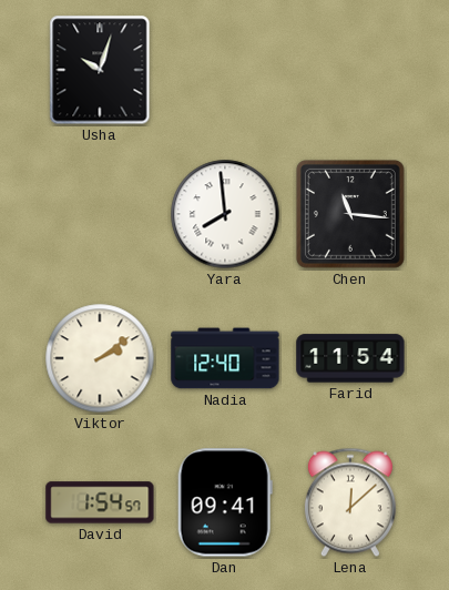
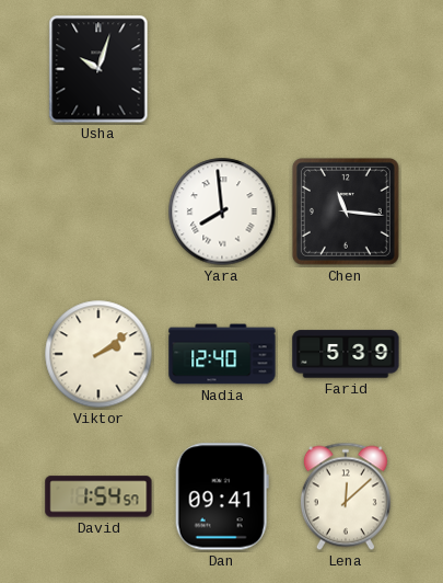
Farid: 11:54 -> 5:39 (346, 354)
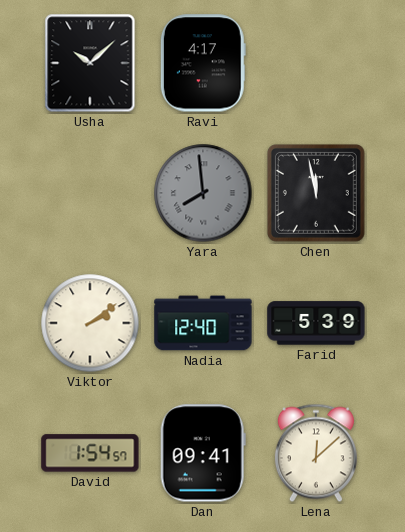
Usha: 10:03 -> 10:08 (90, 63)
Ravi: none -> 4:17 (203, 63)
Yara dial: white -> grey (203, 193)
Chen: 11:16 -> 11:58 (316, 193)
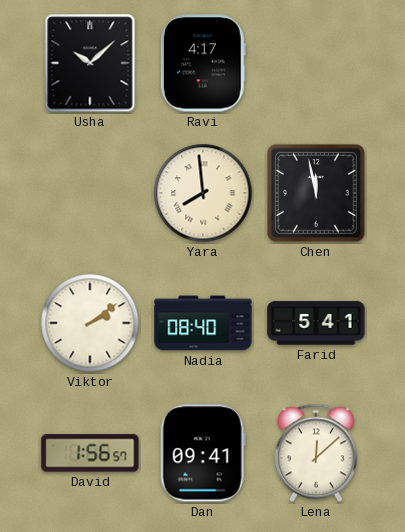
Yara dial: grey -> cream (203, 193)
Nadia: 12:40 -> 08:40 (203, 323)
Farid: 5:39 -> 5:41 (316, 323)
David: 1:54 -> 1:56 (90, 453)
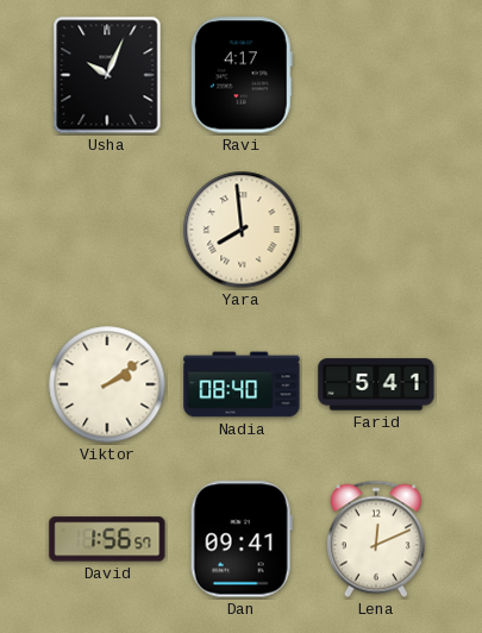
Usha: 10:08 -> 10:04 (107, 75)
Chen: 11:58 -> none (316, 193)
Lena: 12:08 -> 12:11 (376, 539)
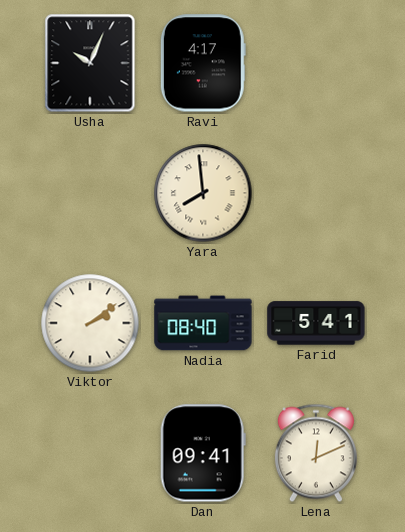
David: 1:56 -> none (107, 539)
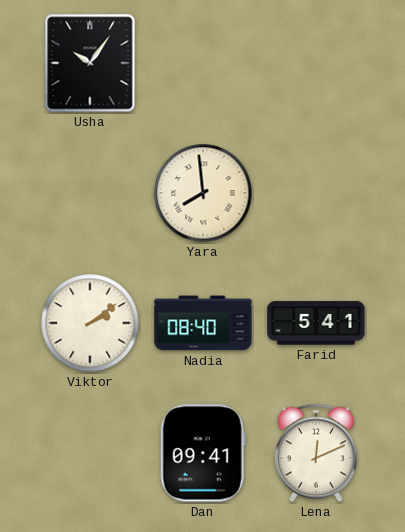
Usha: 10:04 -> 10:06 (90, 63)
Ravi: 4:17 -> none (203, 63)
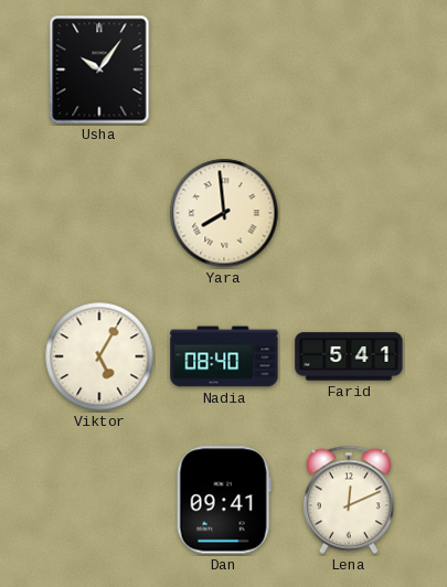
Viktor: 2:09 -> 5:05 (99, 356)
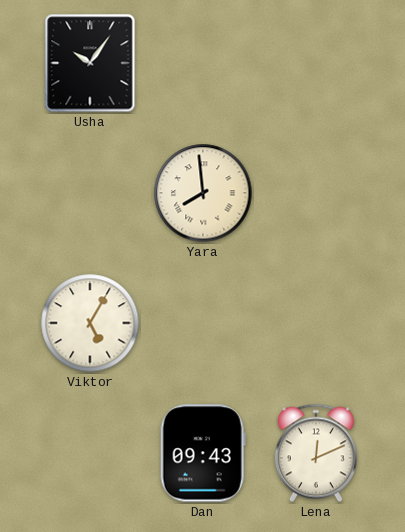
Nadia: 08:40 -> none (224, 356)
Farid: 5:41 -> none (349, 356)
Dan: 09:41 -> 09:43 (203, 453)
